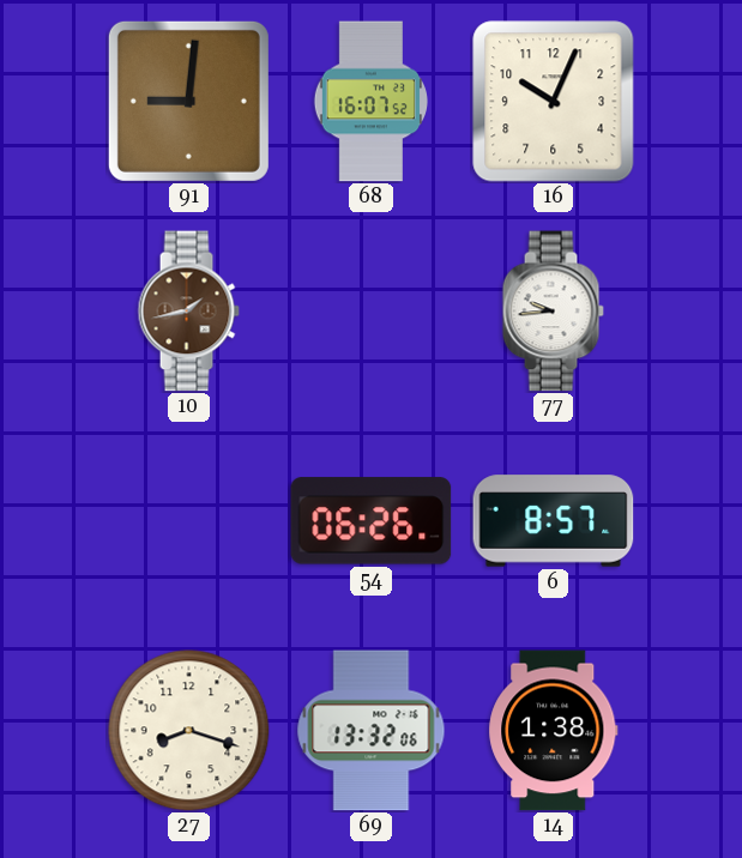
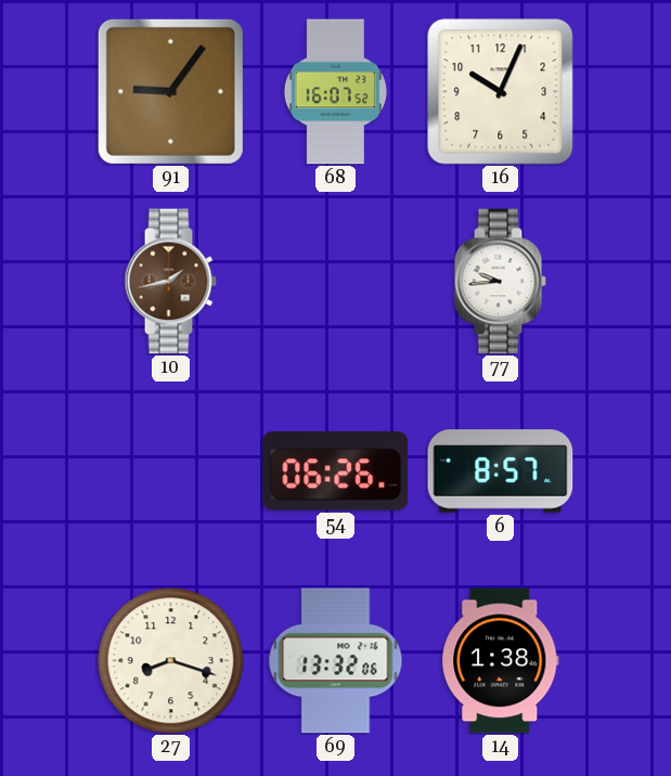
91: 9:01 -> 9:06 (170, 91)
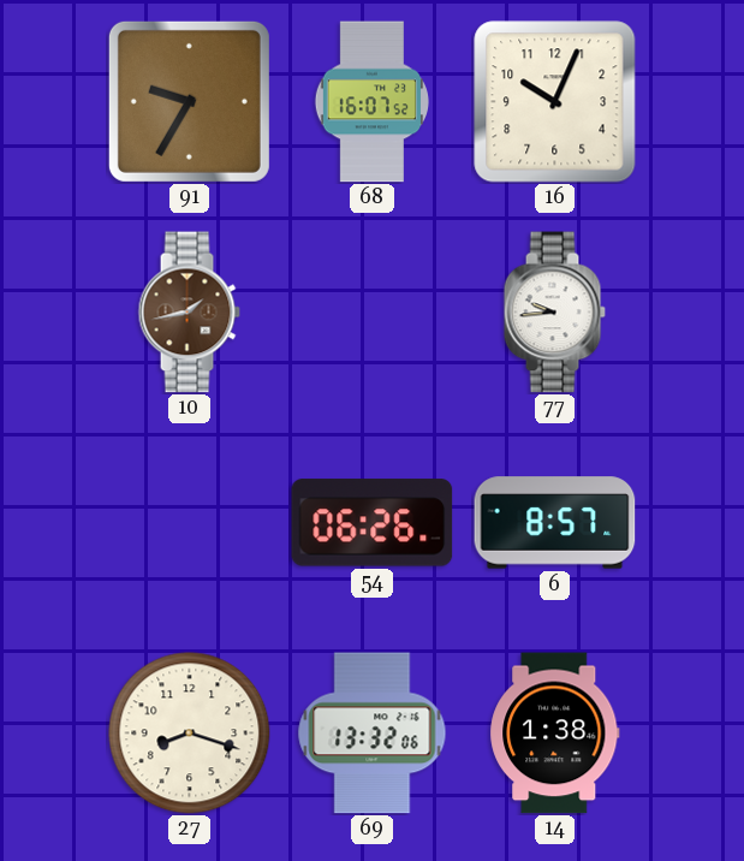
91: 9:06 -> 9:35 (189, 101)
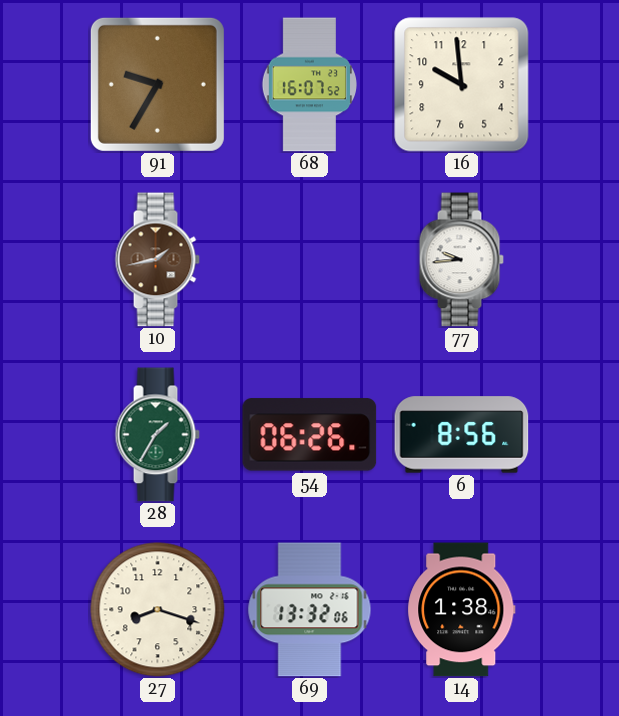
16: 10:04 -> 9:59 (462, 85)
28: none -> 1:35 (157, 435)
6: 8:57 -> 8:56 (462, 435)
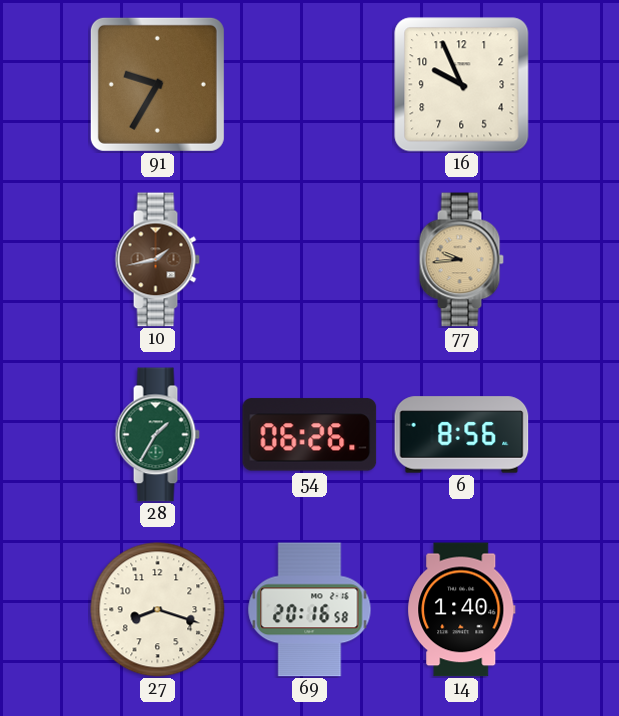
68: 16:07 -> none (309, 85)
16: 9:59 -> 9:56 (462, 85)
77 dial: white -> champagne (461, 260)
69: 13:32 -> 20:16 (310, 610)
14: 1:38 -> 1:40 (462, 610)
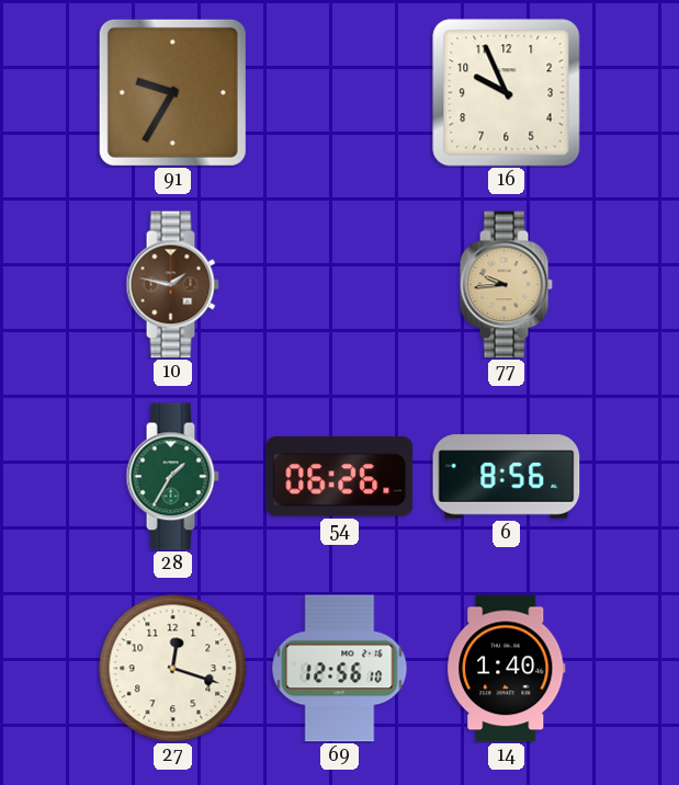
10: 1:43 -> 1:47 (172, 285)
27: 8:18 -> 12:18 (173, 669)
69: 20:16 -> 12:56 (340, 669)
